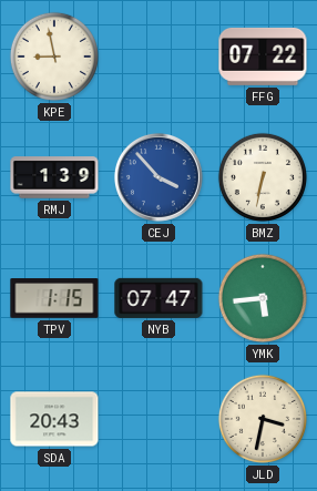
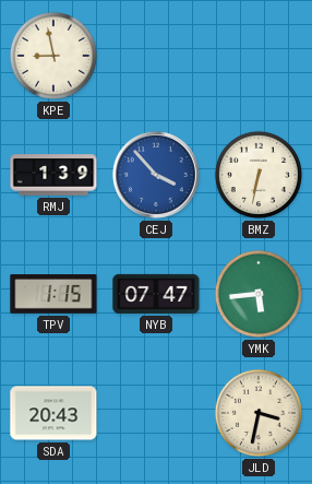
FFG: 07:22 -> none (263, 57)
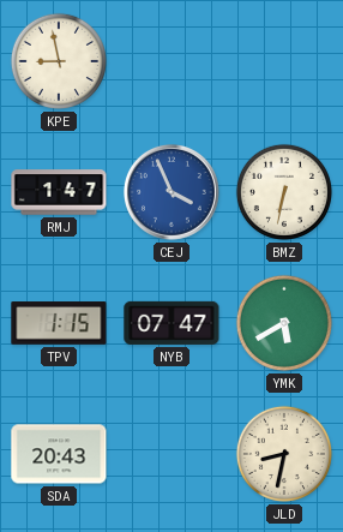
RMJ: 1:39 -> 1:47 (59, 192)
CEJ: 3:53 -> 3:56 (171, 192)
YMK: 5:44 -> 5:40 (284, 323)
JLD: 3:32 -> 8:32 (284, 454)
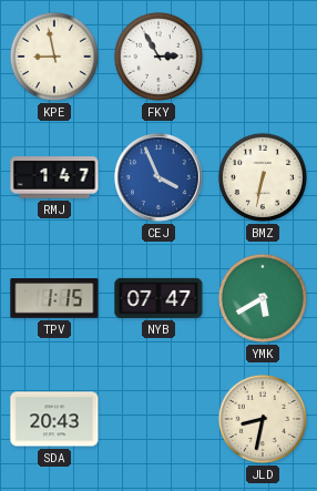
FKY: none -> 2:55 (158, 57)
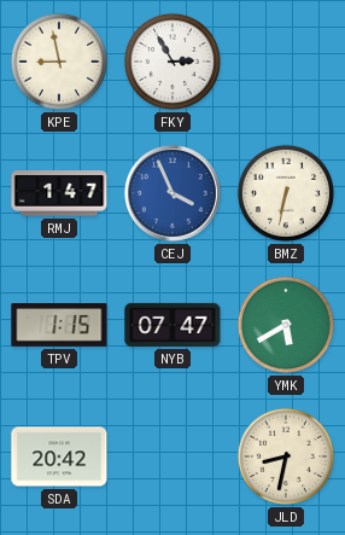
SDA: 20:43 -> 20:42 (59, 457)
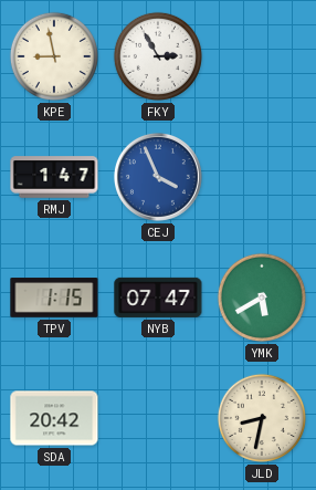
BMZ: 6:32 -> none (286, 193)
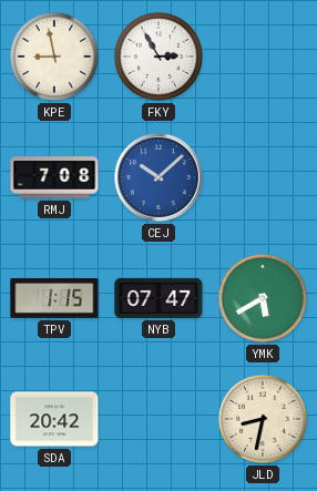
RMJ: 1:47 -> 7:08 (54, 177)
CEJ: 3:56 -> 10:08 (158, 177)
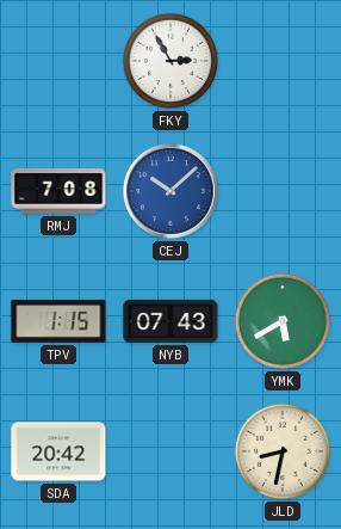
KPE: 8:58 -> none (54, 57)
NYB: 07:47 -> 07:43 (170, 321)
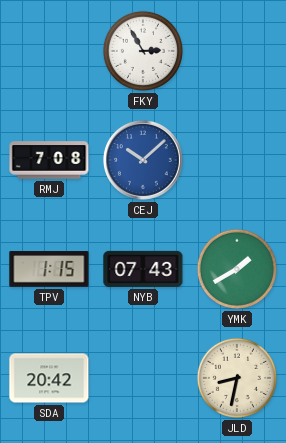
YMK: 5:40 -> 1:40 (237, 269)
